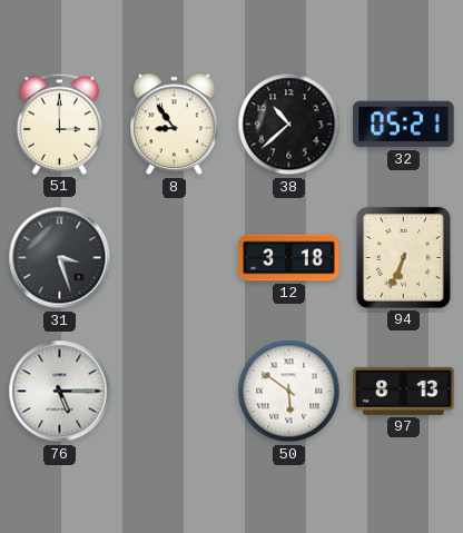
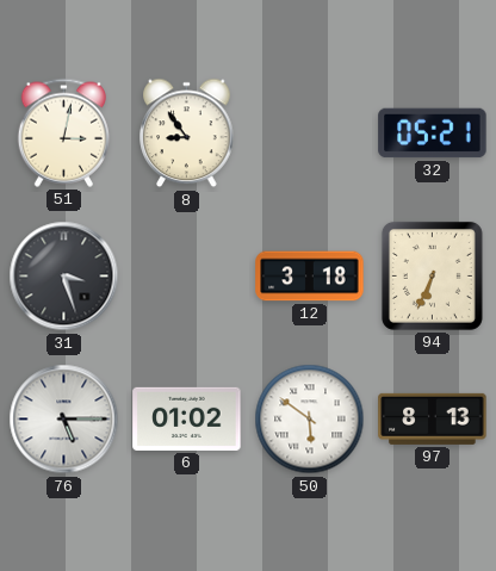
51: 3:00 -> 3:02 (63, 132)
38: 10:38 -> none (289, 125)
6: none -> 01:02 (187, 418)
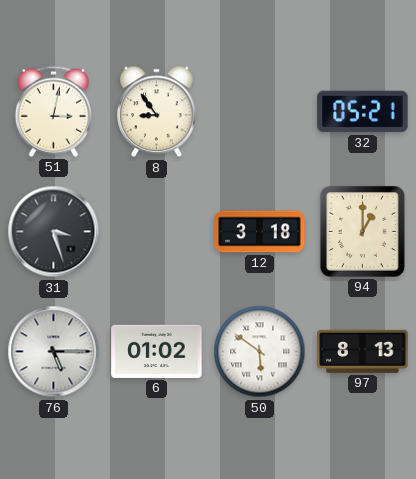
94: 6:34 -> 1:00 (362, 231)
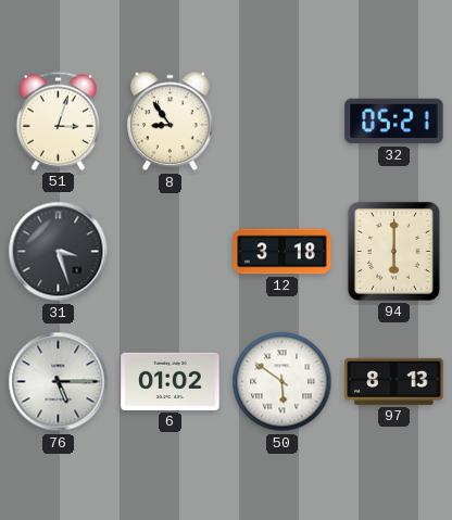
51: 3:02 -> 3:03 (58, 121)
94: 1:00 -> 6:00 (393, 251)
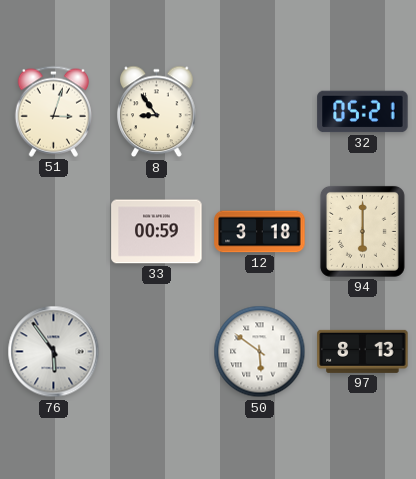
31: 3:27 -> none (59, 252)
33: none -> 00:59 (157, 232)
76: 5:15 -> 5:54 (54, 352)
6: 01:02 -> none (171, 381)
